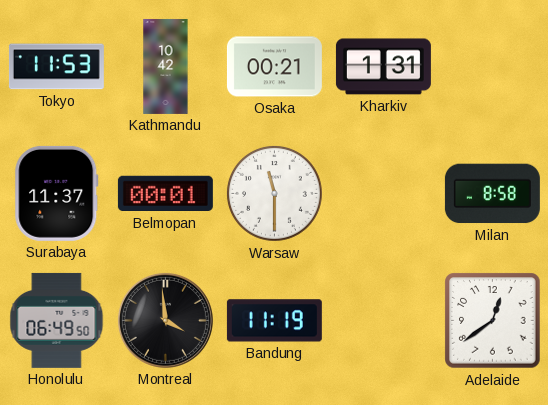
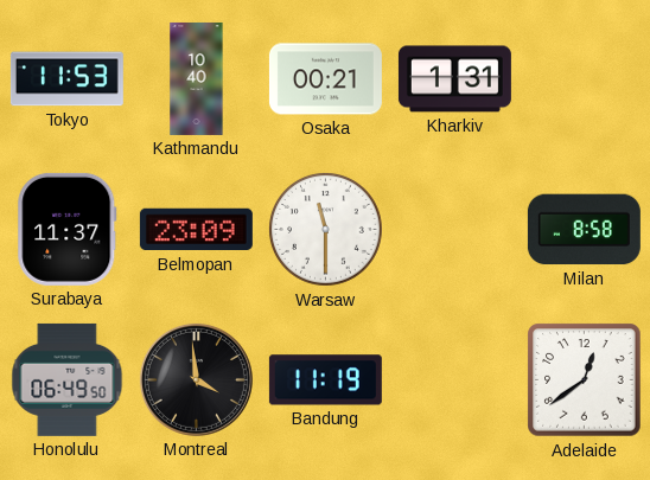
Kathmandu: 10:42 -> 10:40 (197, 78)
Belmopan: 00:01 -> 23:09 (196, 230)
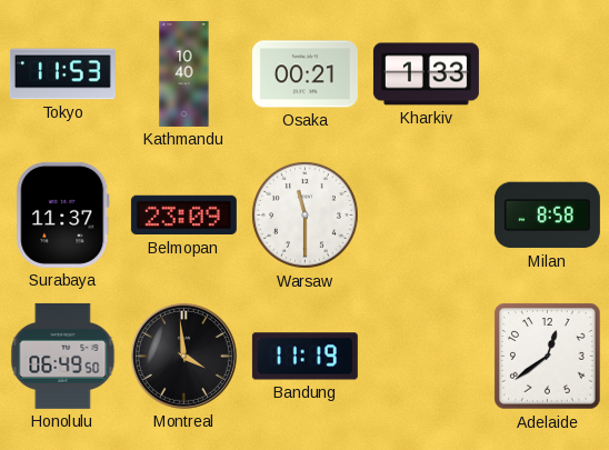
Kharkiv: 1:31 -> 1:33 (426, 74)
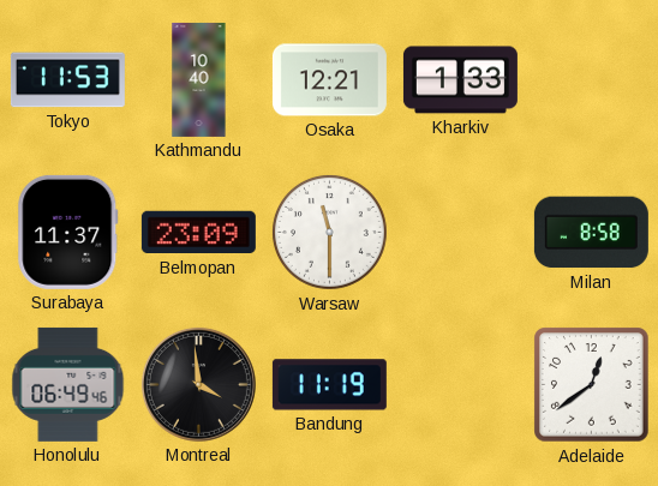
Osaka: 00:21 -> 12:21 (329, 80)
Honolulu: 06:49:50 -> 06:49:46 (68, 384)
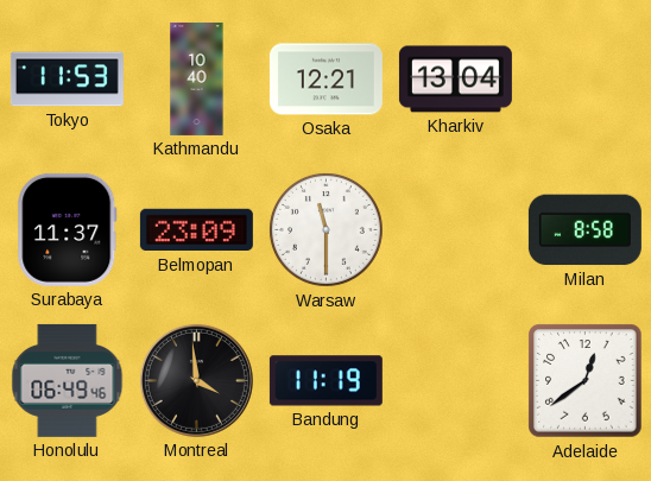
Kharkiv: 1:33 -> 13:04 (455, 80)
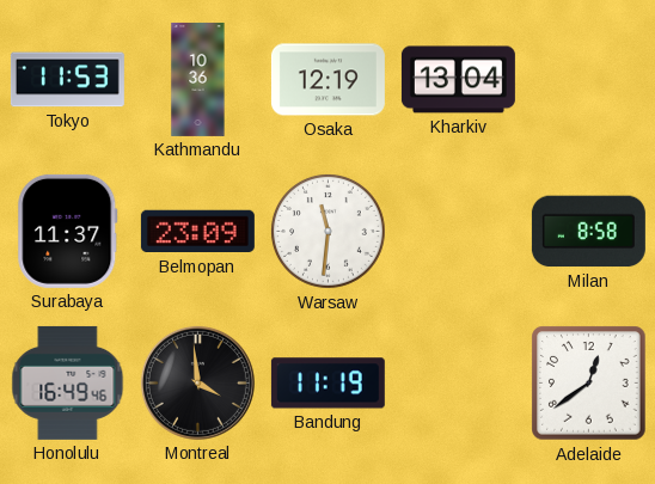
Kathmandu: 10:40 -> 10:36 (198, 79)
Osaka: 12:21 -> 12:19 (327, 80)
Warsaw: 11:30 -> 11:31 (327, 231)
Honolulu: 06:49 -> 16:49 (68, 382)
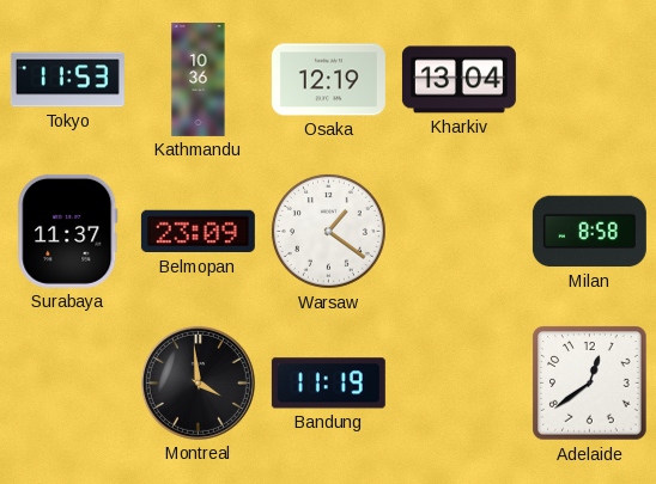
Warsaw: 11:31 -> 1:21 (328, 231)
Honolulu: 16:49 -> none (68, 382)
